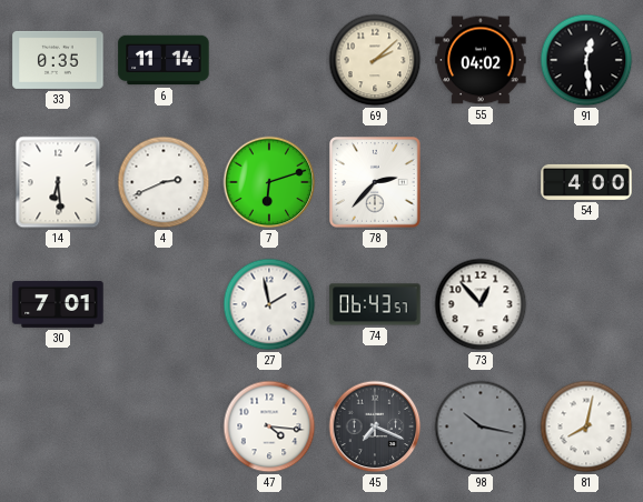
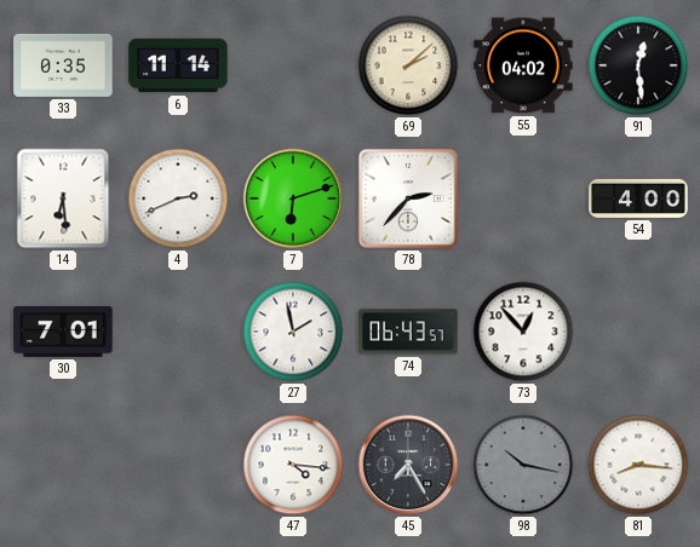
45: 7:19 -> 7:25 (408, 465)
81: 8:02 -> 8:16 (638, 465)
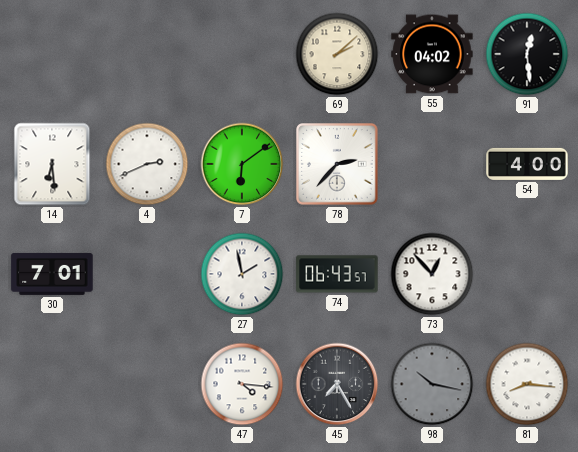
33: 0:35 -> none (63, 65)
6: 11:14 -> none (178, 65)
7: 6:12 -> 6:09 (242, 164)
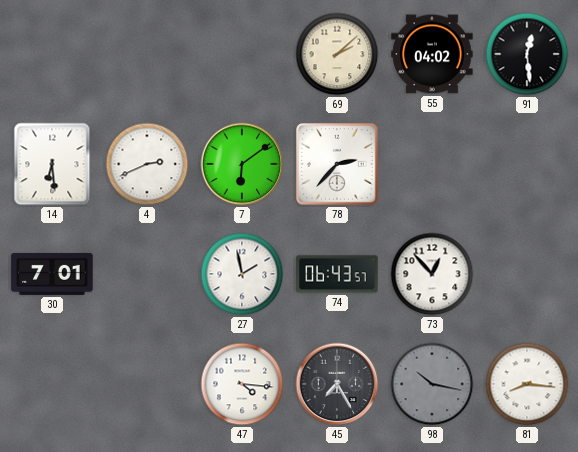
54: 4:00 -> none (527, 164)
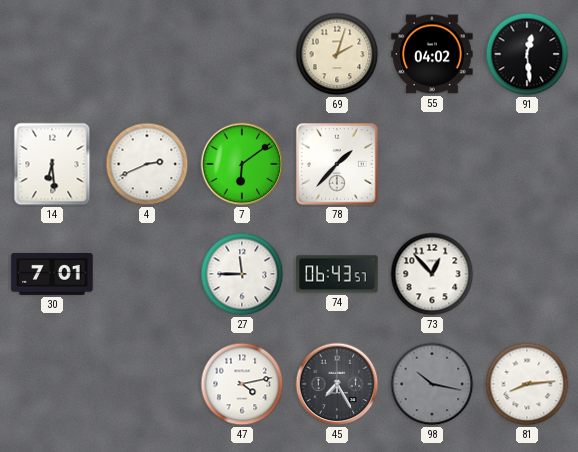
69: 2:08 -> 2:03 (337, 54)
78: 2:37 -> 1:37 (337, 164)
27: 1:58 -> 11:45 (242, 274)
47: 4:16 -> 4:13 (242, 384)
81: 8:16 -> 8:14 (527, 384)
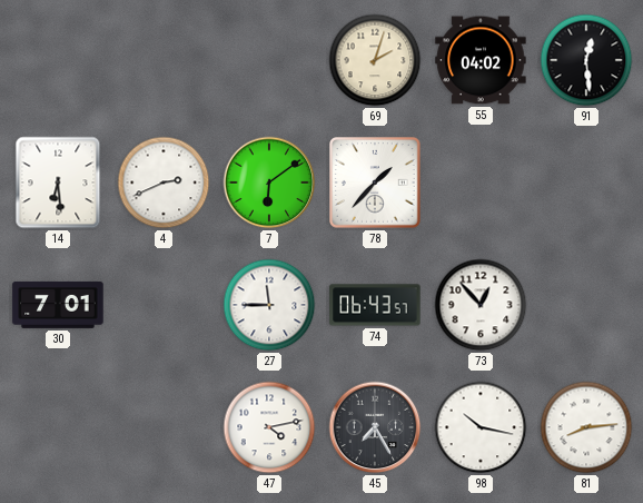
98 dial: grey -> white (481, 427)
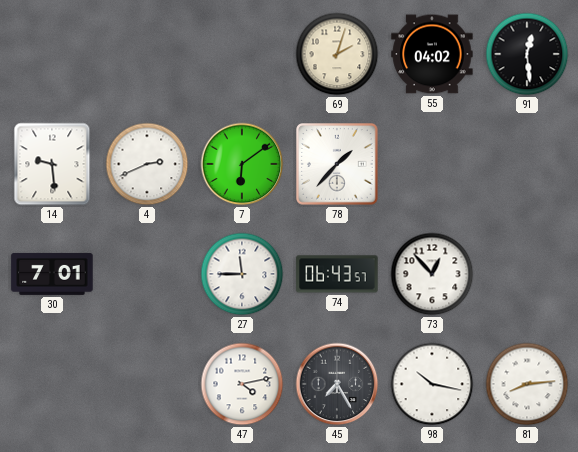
14: 6:29 -> 9:29 (52, 164)
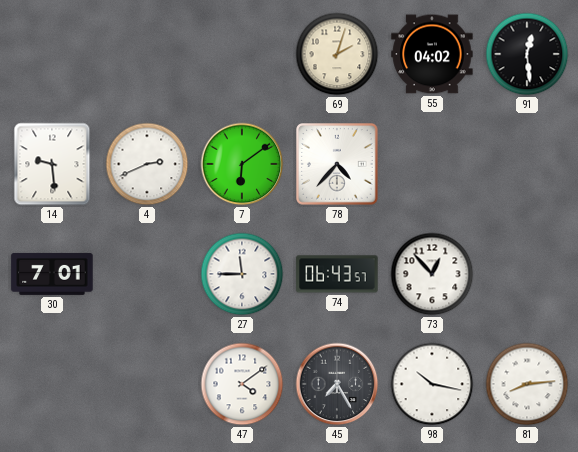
78: 1:37 -> 4:37 (337, 164)
47: 4:13 -> 4:09 (242, 384)
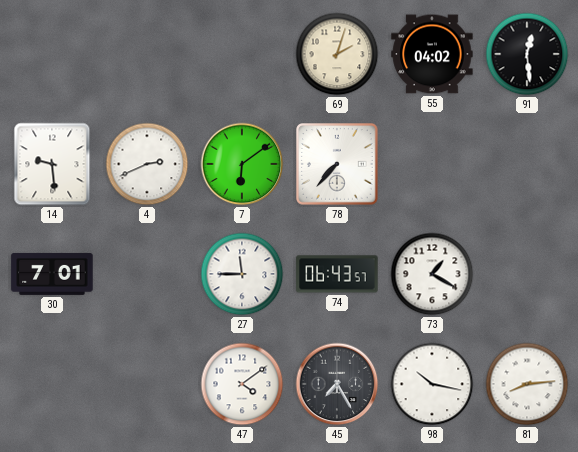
78: 4:37 -> 7:37 (337, 164)
73: 12:53 -> 1:20 (432, 274)
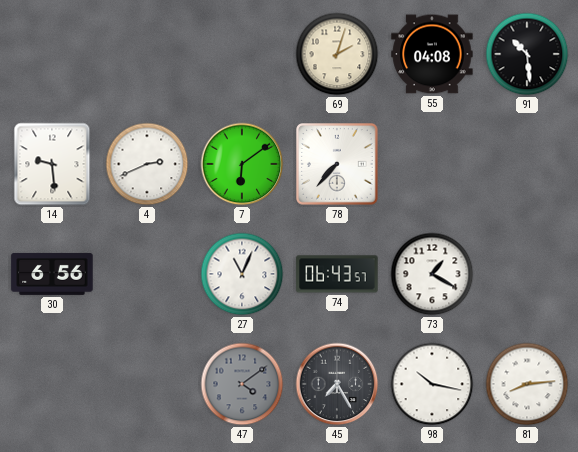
55: 04:02 -> 04:08 (432, 54)
91: 12:29 -> 10:29 (527, 54)
30: 7:01 -> 6:56 (52, 274)
27: 11:45 -> 11:04 (242, 274)
47 dial: white -> grey (242, 384)
